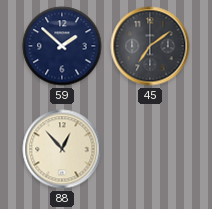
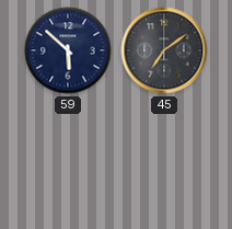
59: 1:52 -> 5:52 (68, 50)
88: 12:53 -> none (62, 149)
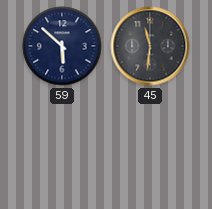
45: 7:09 -> 11:31 (150, 46)
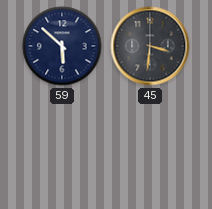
45: 11:31 -> 3:31 (150, 46)
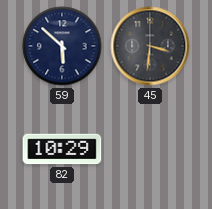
82: none -> 10:29 (62, 149)
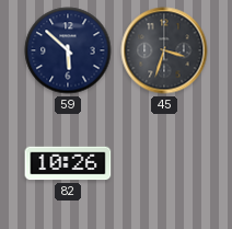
45: 3:31 -> 3:33 (164, 50)
82: 10:29 -> 10:26 (68, 163)
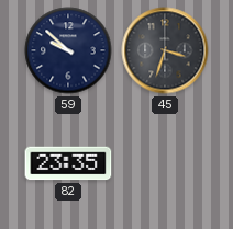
59: 5:52 -> 9:52 (68, 50)
82: 10:26 -> 23:35 (68, 163)
